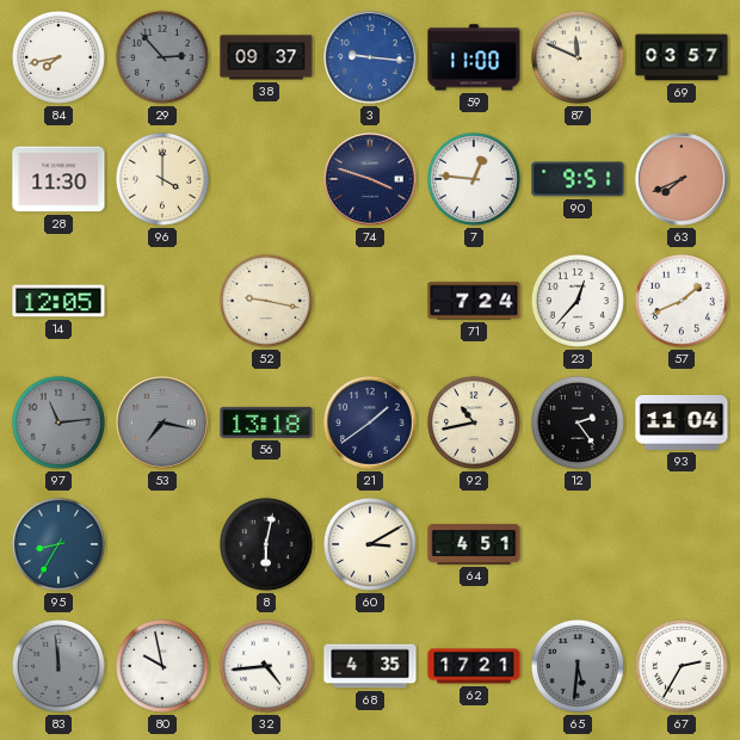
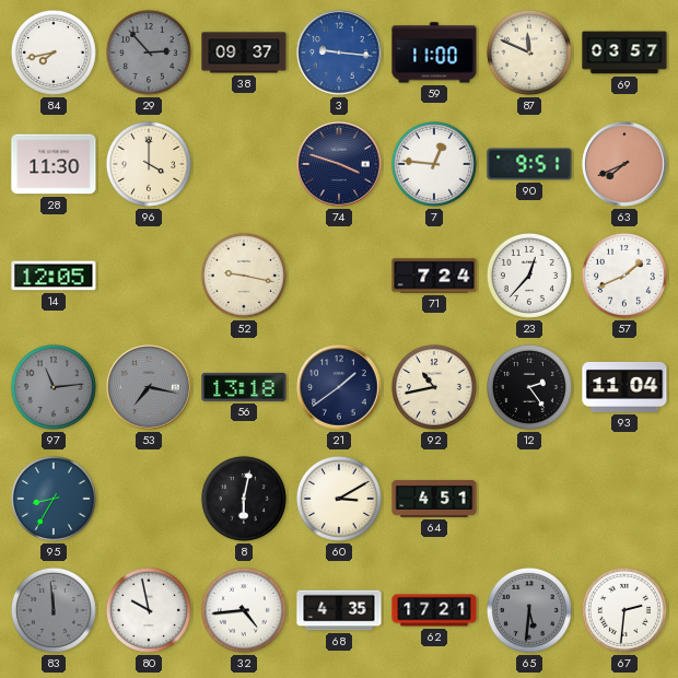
67: 2:35 -> 2:31 (624, 610)
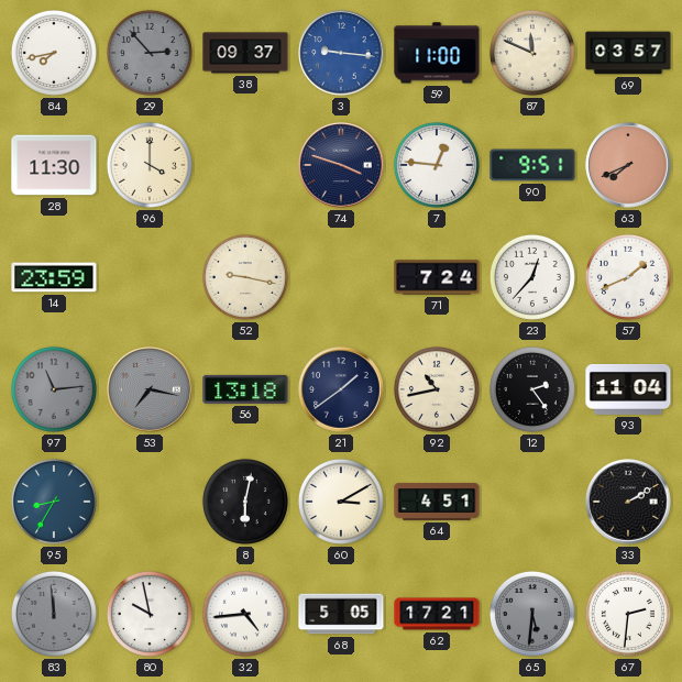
14: 12:05 -> 23:59 (54, 277)
33: none -> 2:10 (628, 502)
68: 4:35 -> 5:05 (341, 614)
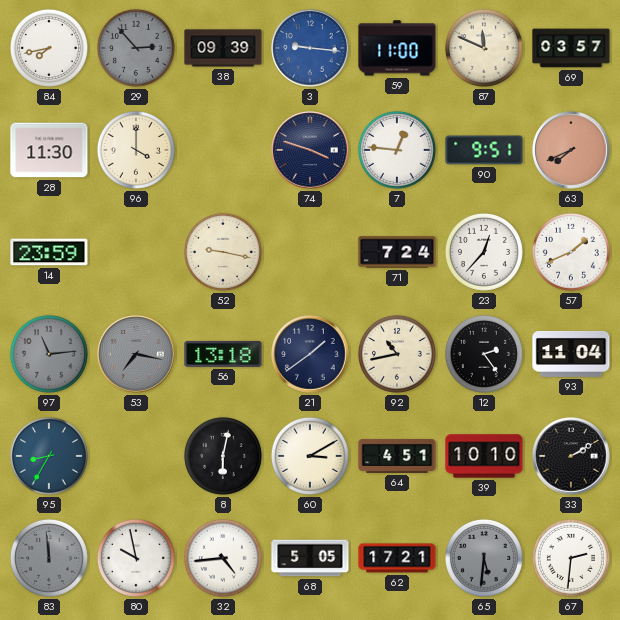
38: 09:37 -> 09:39 (223, 48)
39: none -> 10:10 (484, 456)
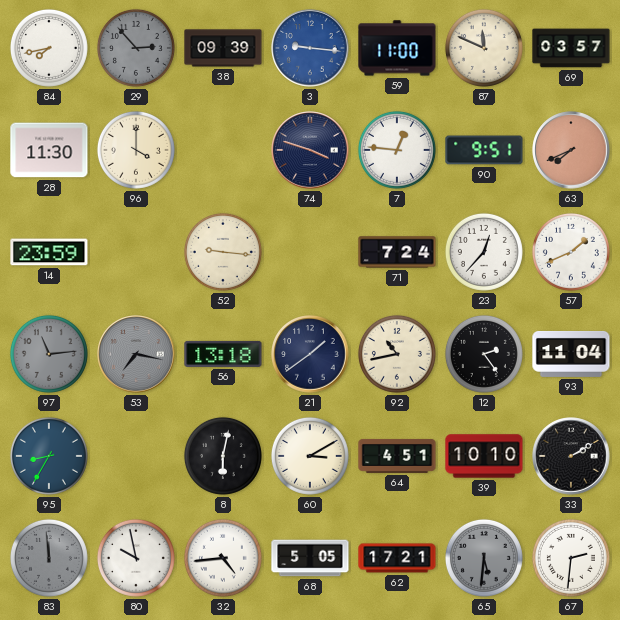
52: 9:17 -> 9:16 (223, 252)
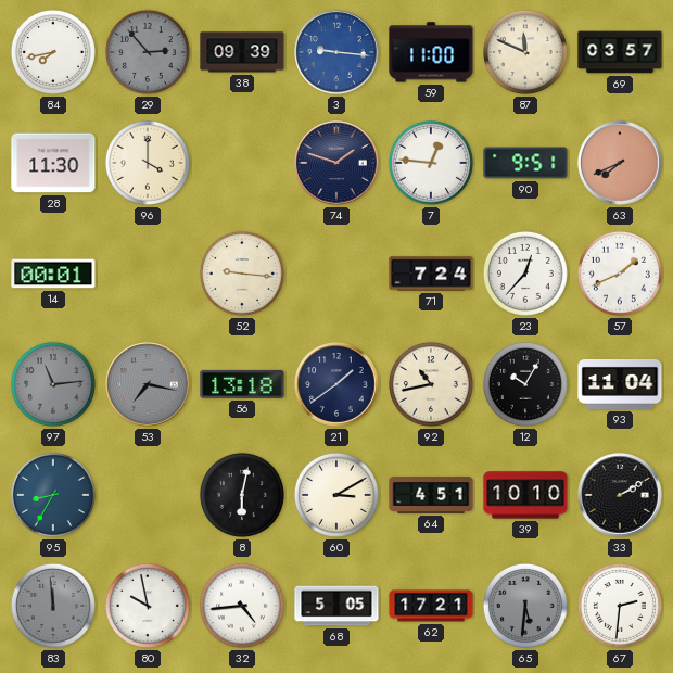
74: 3:48 -> 1:48 (336, 163)
14: 23:59 -> 00:01 (53, 274)
12: 2:24 -> 10:05 (525, 384)
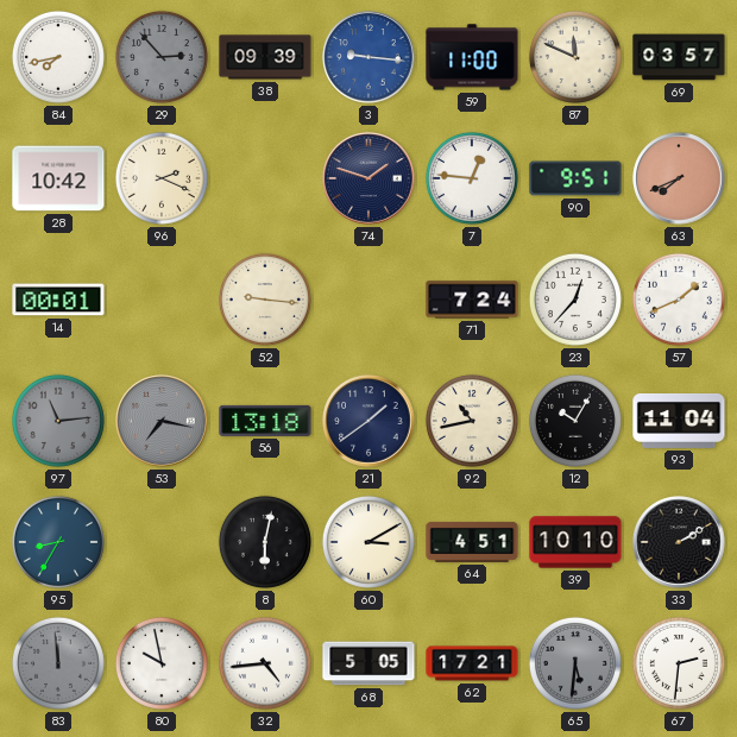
28: 11:30 -> 10:42 (58, 178)
96: 4:00 -> 2:19 (162, 178)
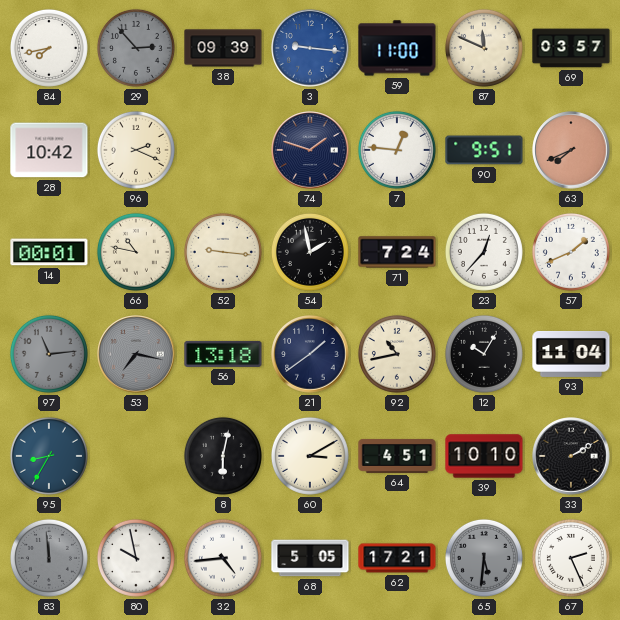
66: none -> 10:47 (136, 252)
54: none -> 1:58 (310, 252)
67: 2:31 -> 2:26 (571, 558)
